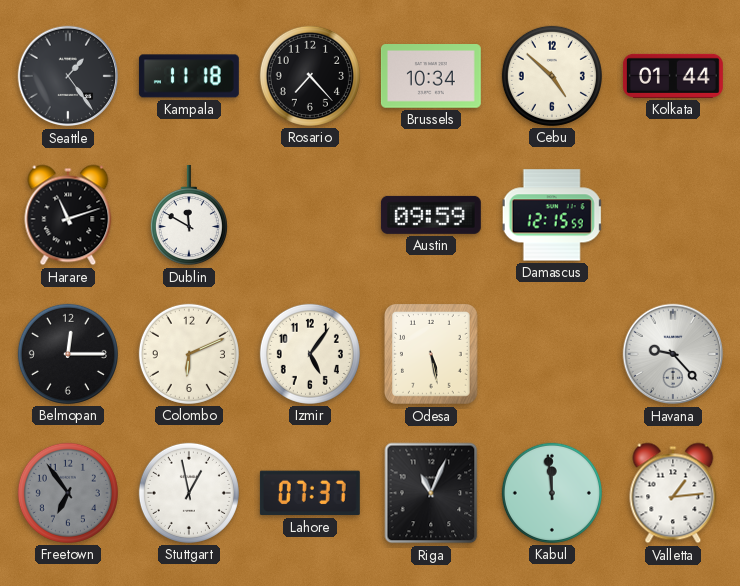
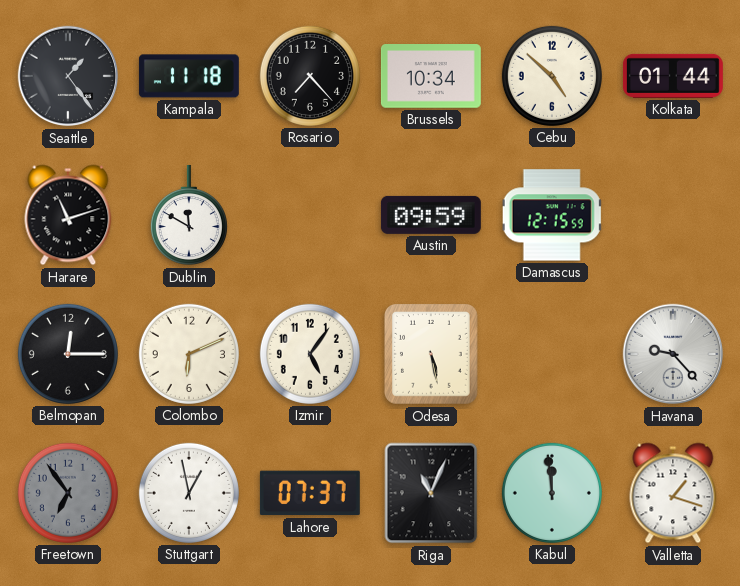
Valletta: 1:14 -> 1:18 (673, 493)
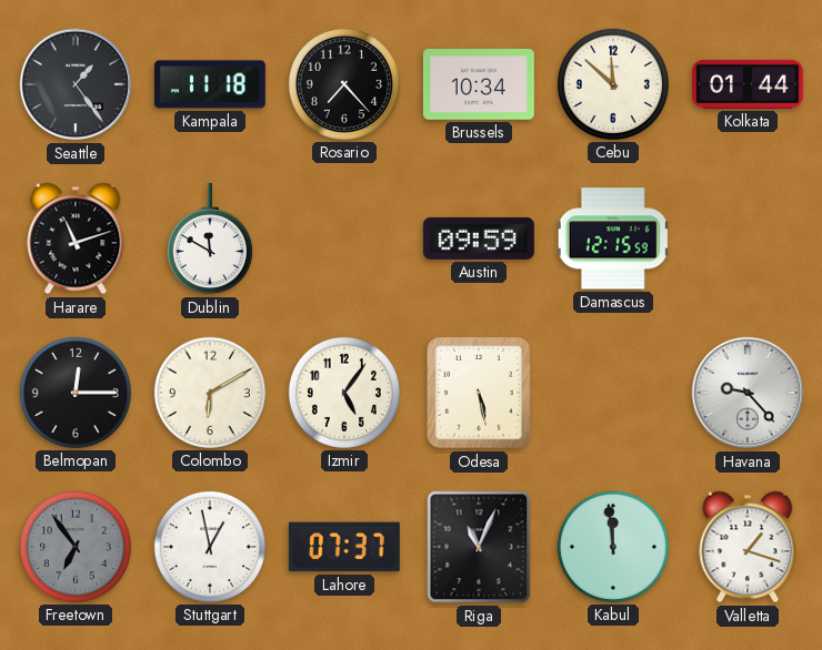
Cebu: 4:52 -> 11:52 (613, 84)
Colombo: 6:11 -> 6:10 (210, 393)
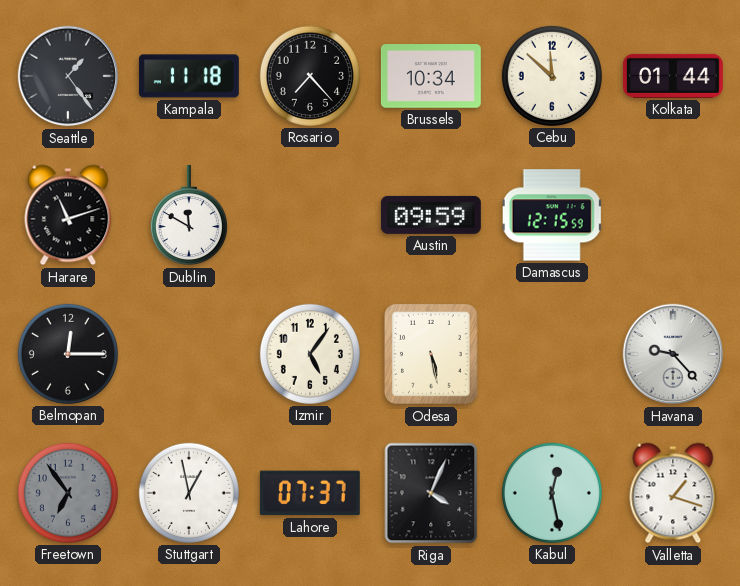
Colombo: 6:10 -> none (210, 393)
Riga: 11:04 -> 4:04 (431, 493)
Kabul: 11:59 -> 12:28 (552, 493)
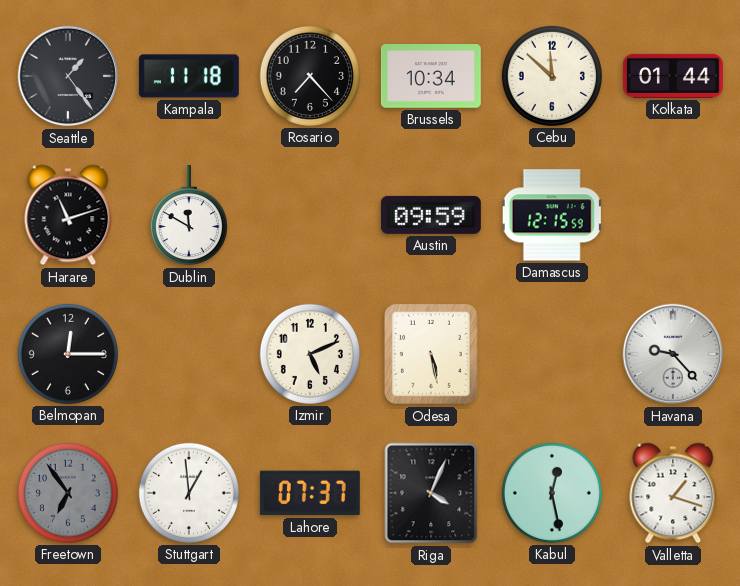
Izmir: 5:06 -> 5:11 (310, 354)
Stuttgart: 12:58 -> 12:59 (189, 493)
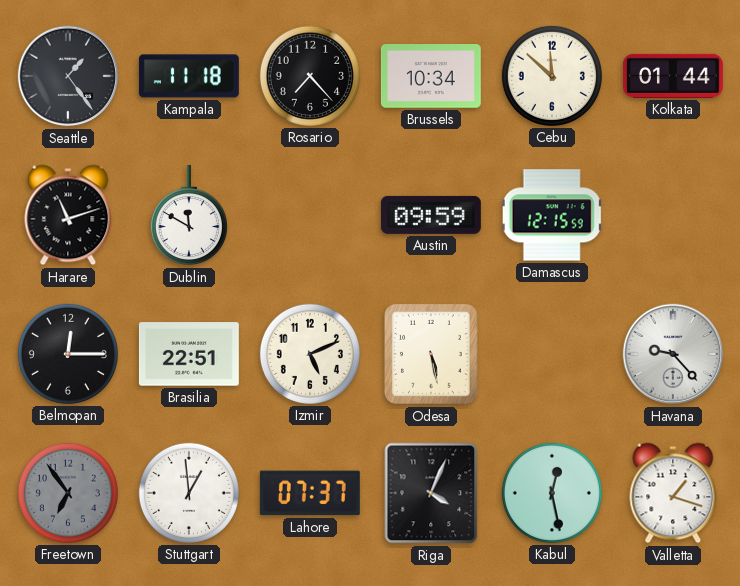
Brasilia: none -> 22:51 (189, 354)
